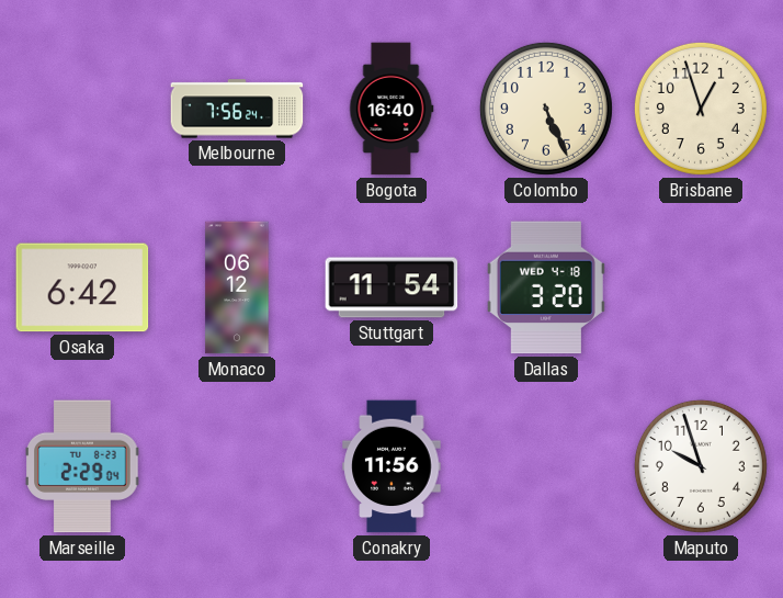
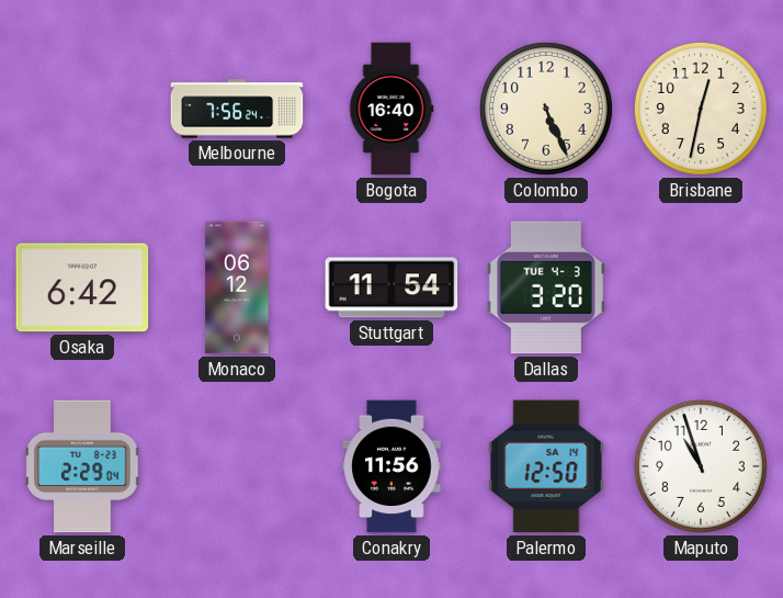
Brisbane: 12:57 -> 12:32 (701, 109)
Dallas date: WED 4-18 -> TUE 4-3 (546, 287)
Palermo: none -> 12:50 (546, 466)
Maputo: 9:57 -> 10:57 (701, 466)
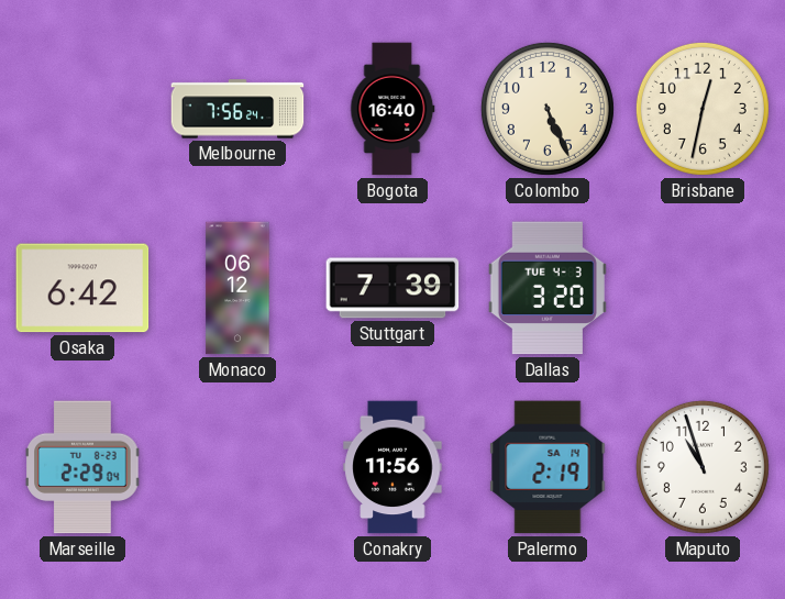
Stuttgart: 11:54 -> 7:39 (393, 288)
Palermo: 12:50 -> 2:19 (548, 467)
